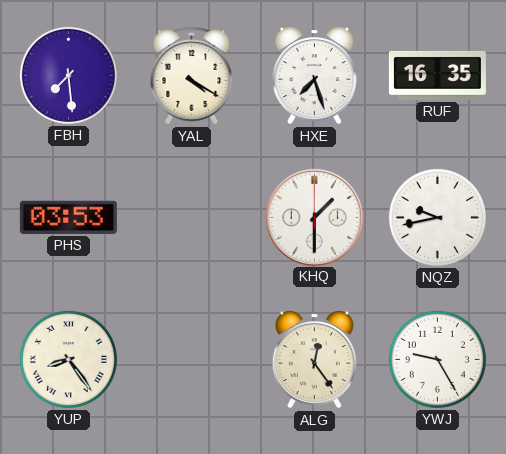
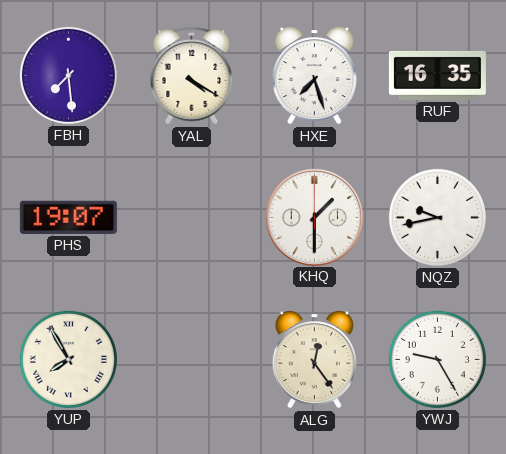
PHS: 03:53 -> 19:07 (68, 217)
YUP: 8:24 -> 7:55 (68, 359)
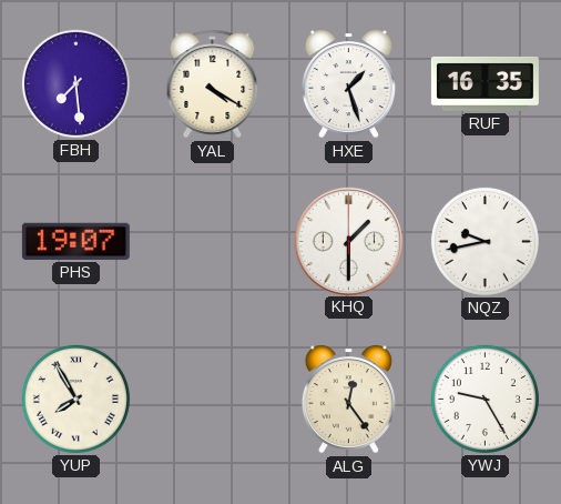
HXE: 7:27 -> 1:27 (348, 84)
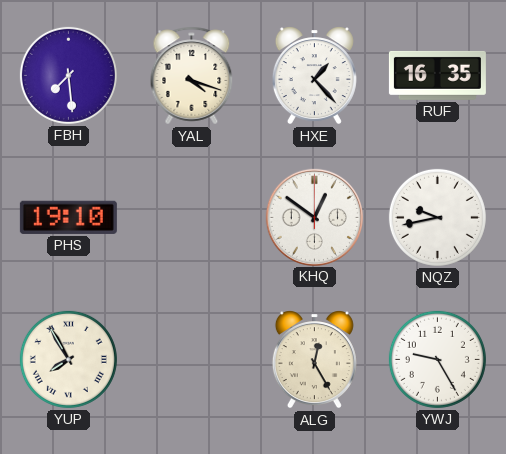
YAL: 4:20 -> 4:18 (192, 76)
HXE: 1:27 -> 1:23 (314, 76)
PHS: 19:07 -> 19:10 (68, 217)
KHQ: 1:30 -> 12:51 (314, 217)
ALG: 12:24 -> 12:25 (314, 360)
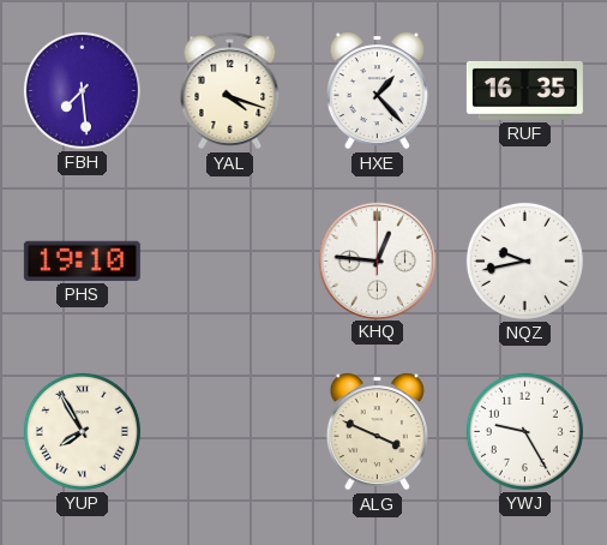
KHQ: 12:51 -> 12:46 (377, 260)
ALG: 12:25 -> 3:49 (377, 432)
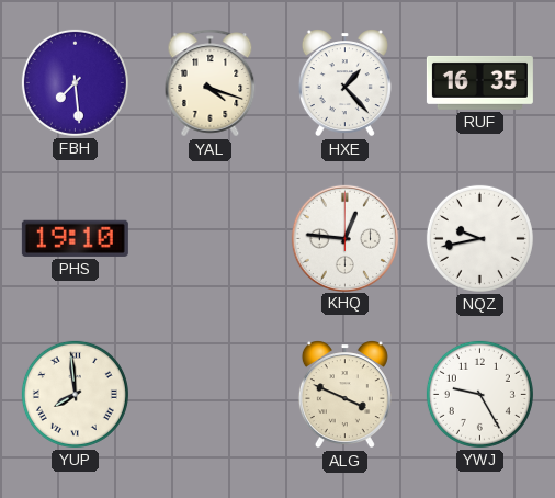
YUP: 7:55 -> 7:59 (75, 394)
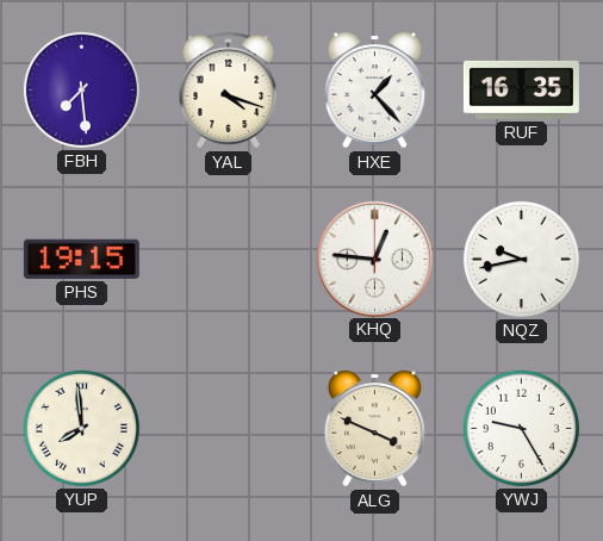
PHS: 19:10 -> 19:15 (81, 259)
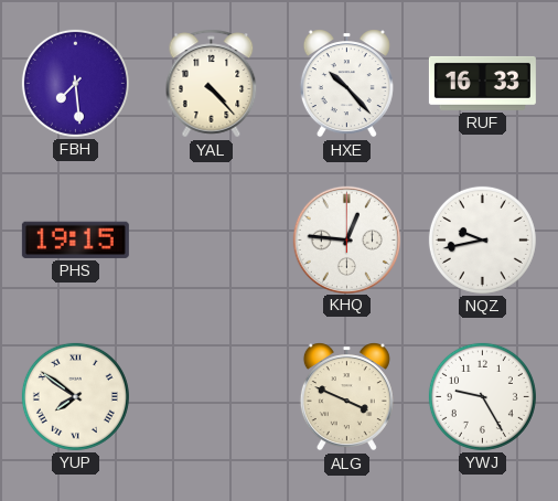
YAL: 4:18 -> 4:23 (212, 84)
HXE: 1:23 -> 10:23 (346, 84)
RUF: 16:35 -> 16:33 (482, 83)
YUP: 7:59 -> 7:51 (75, 396)
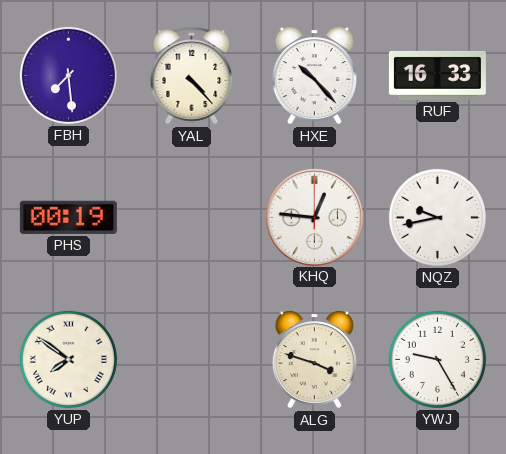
PHS: 19:15 -> 00:19 (68, 217)
ALG: 3:49 -> 3:48 (314, 360)
